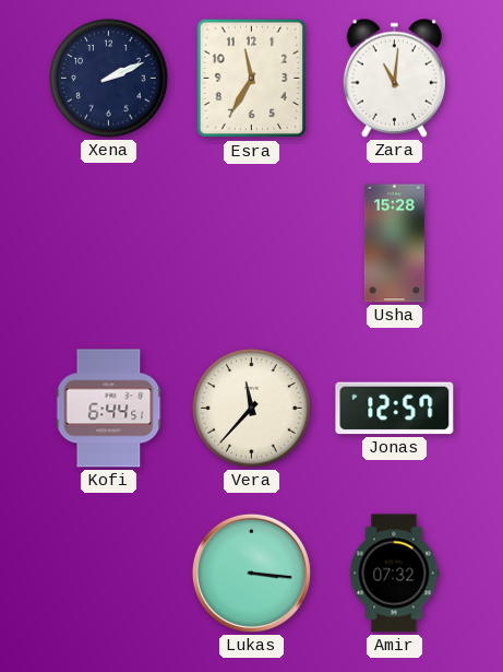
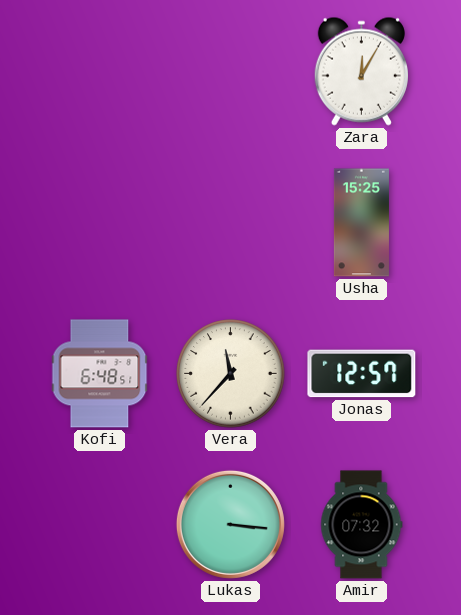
Xena: 2:11 -> none (109, 79)
Esra: 11:35 -> none (252, 79)
Zara: 11:01 -> 12:05 (361, 71)
Usha: 15:28 -> 15:25 (361, 223)
Kofi: 6:44 -> 6:48 (100, 374)
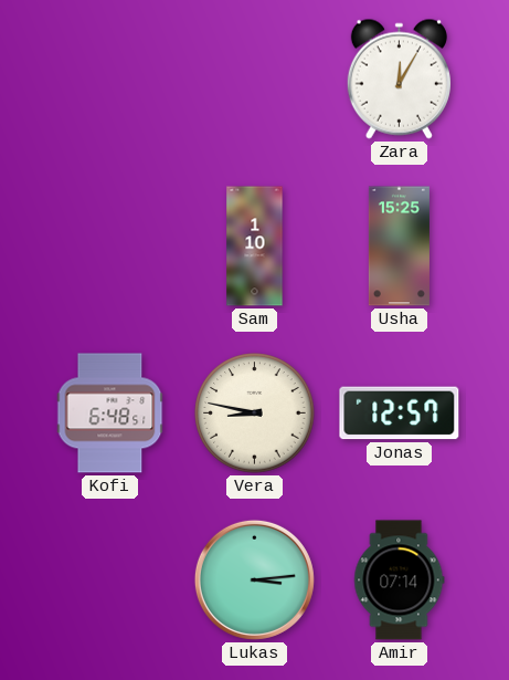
Sam: none -> 1:10 (255, 247)
Vera: 11:37 -> 8:47 (255, 414)
Lukas: 3:16 -> 3:14 (254, 579)
Amir: 07:32 -> 07:14 (400, 580)
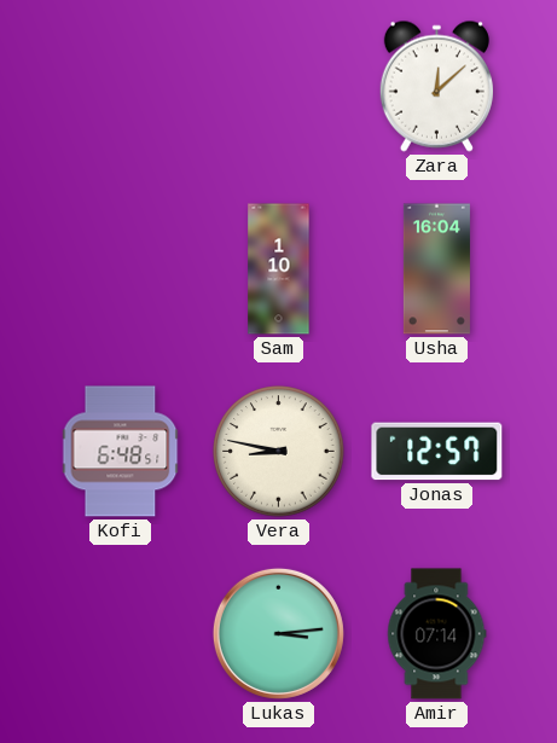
Zara: 12:05 -> 12:08 (436, 86)
Usha: 15:25 -> 16:04 (436, 269)
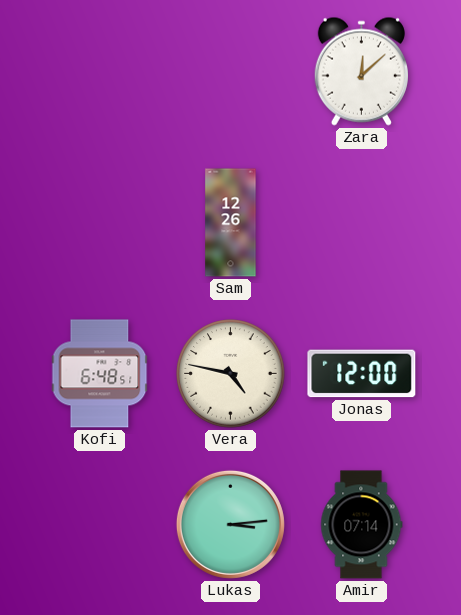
Sam: 1:10 -> 12:26 (231, 223)
Usha: 16:04 -> none (436, 269)
Vera: 8:47 -> 4:47 (231, 374)
Jonas: 12:57 -> 12:00 (362, 374)
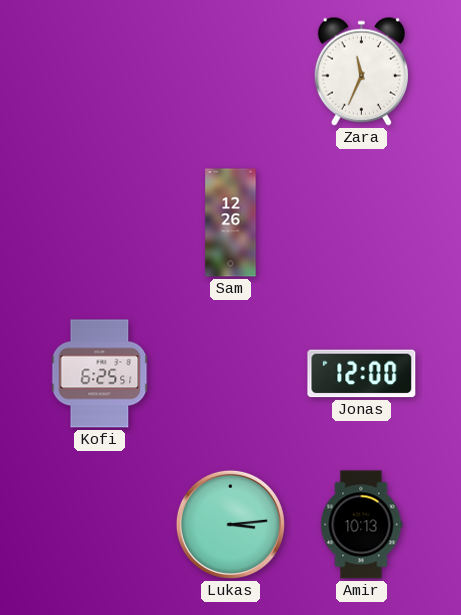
Zara: 12:08 -> 11:34 (361, 71)
Kofi: 6:48 -> 6:25 (100, 374)
Vera: 4:47 -> none (231, 374)
Amir: 07:14 -> 10:13 (362, 525)
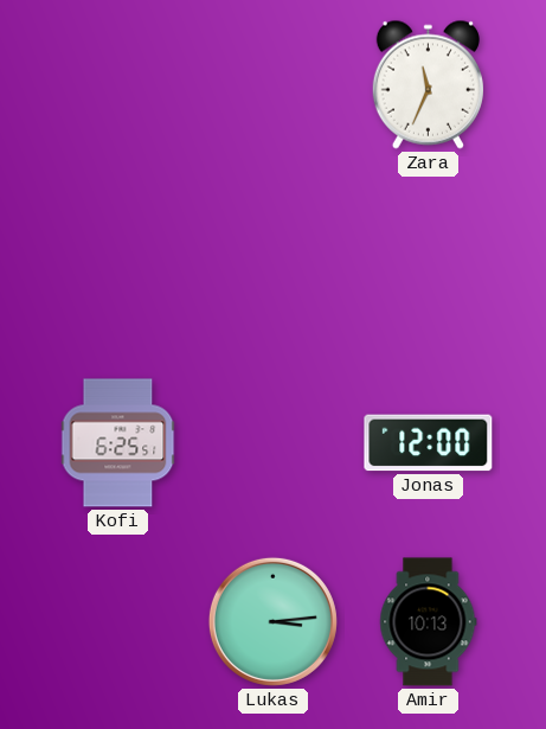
Sam: 12:26 -> none (231, 223)
